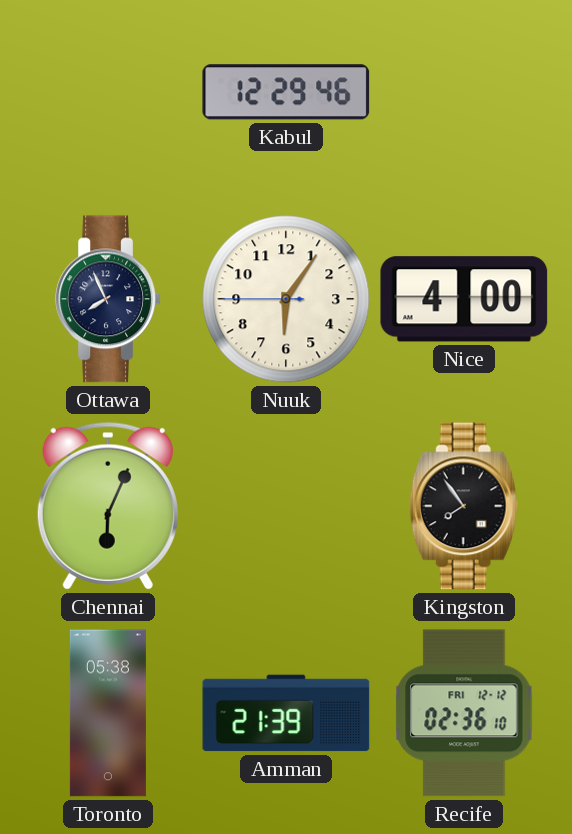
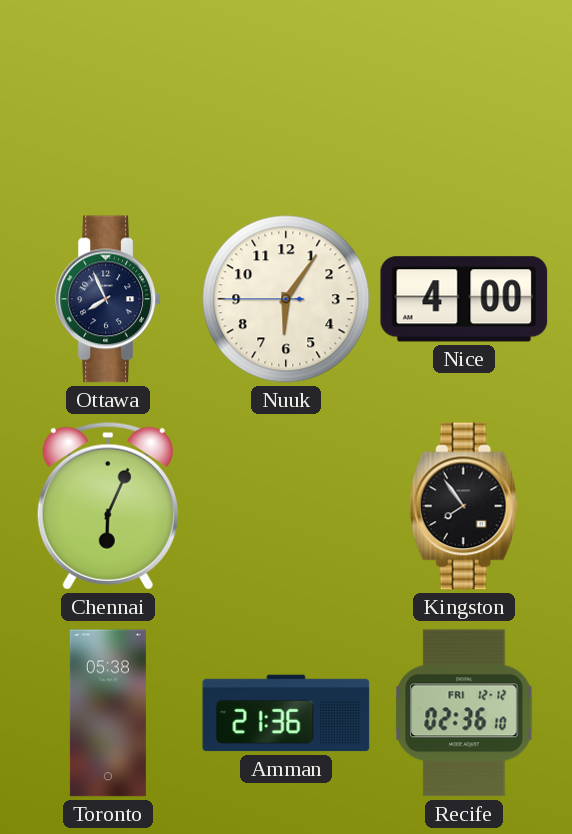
Kabul: 12:29 -> none (286, 92)
Amman: 21:39 -> 21:36 (286, 713)
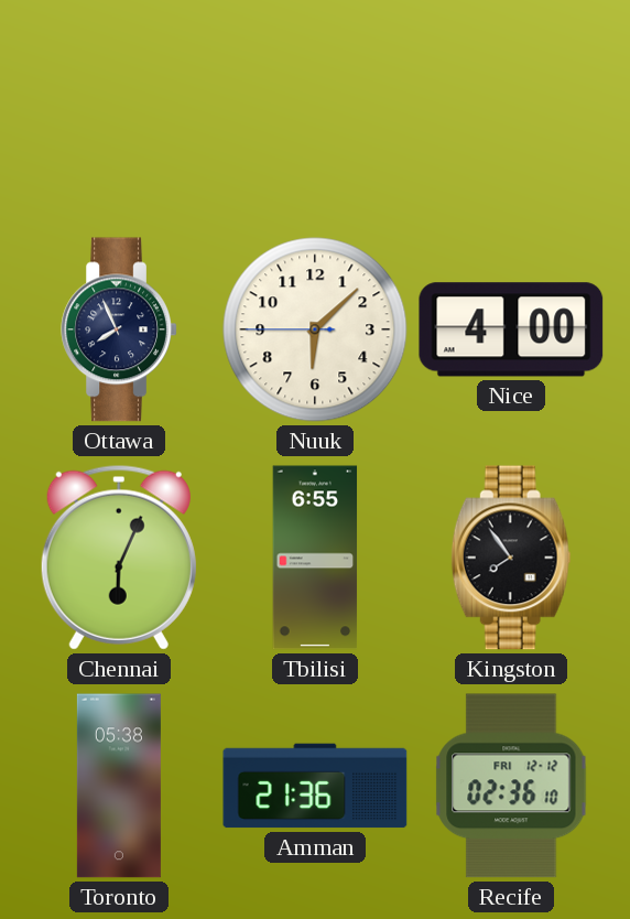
Nuuk: 6:05 -> 6:07 (315, 329)
Tbilisi: none -> 6:55 (315, 558)
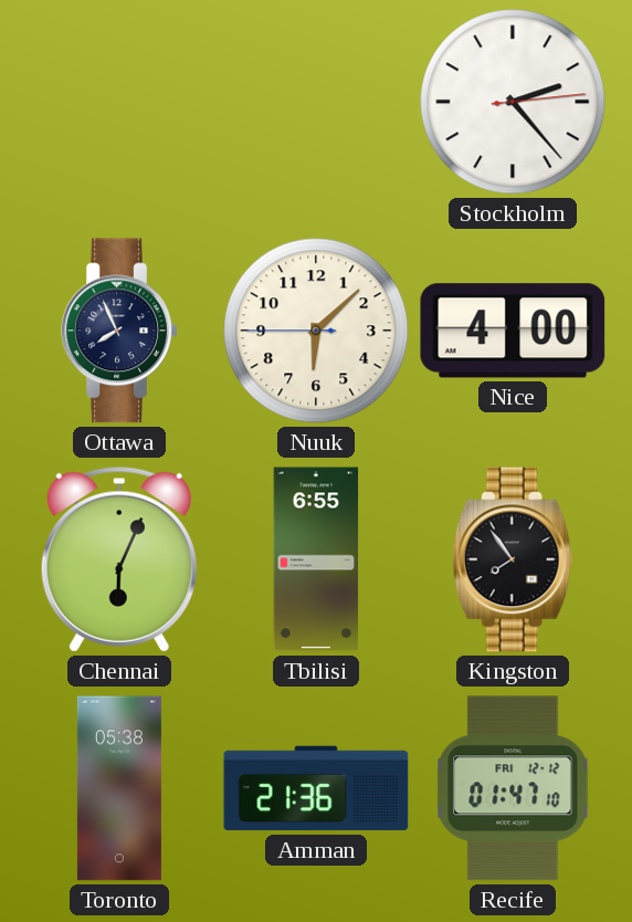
Stockholm: none -> 2:23 (513, 102)
Recife: 02:36 -> 01:47 (513, 788)
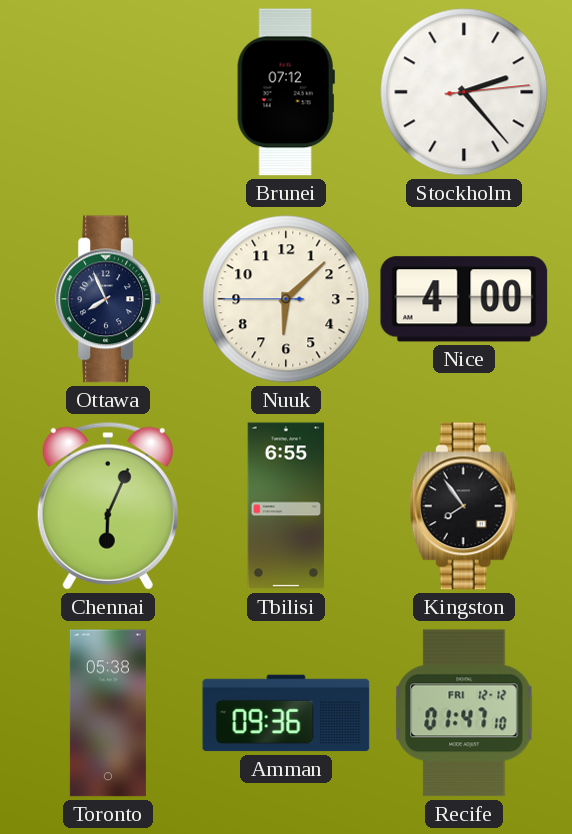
Brunei: none -> 07:12 (286, 92)
Amman: 21:36 -> 09:36 (286, 713)
